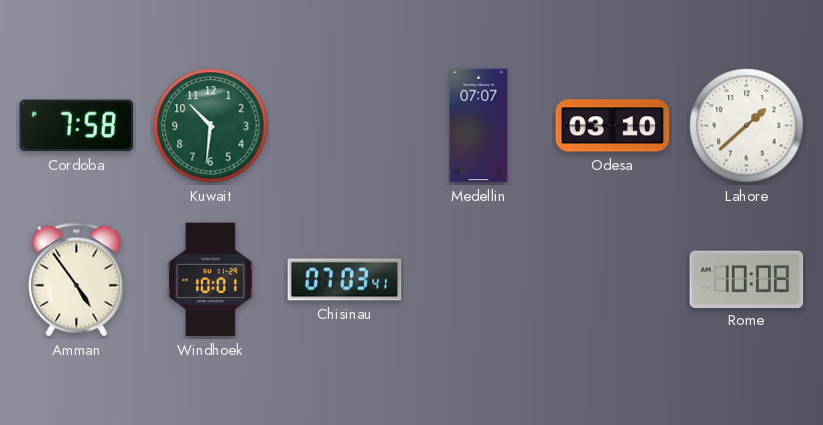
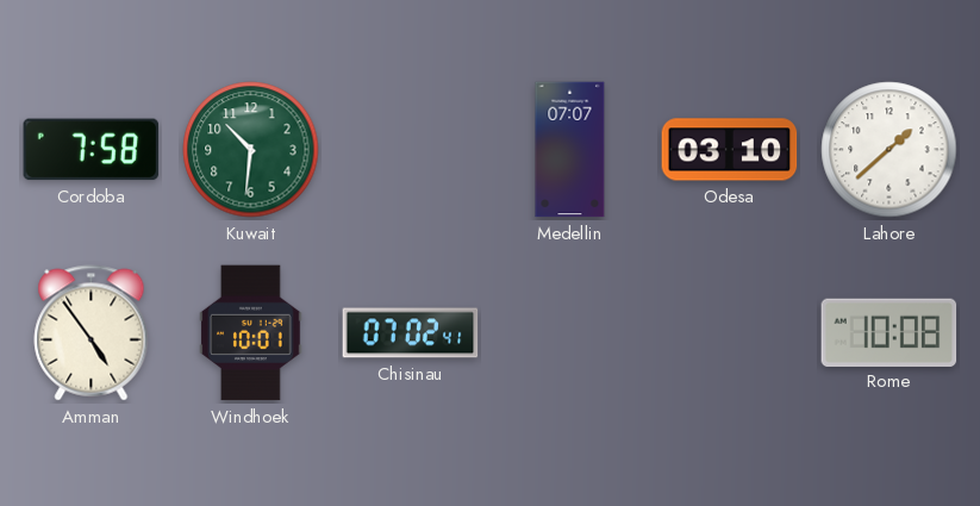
Chisinau: 07:03 -> 07:02 (411, 333)
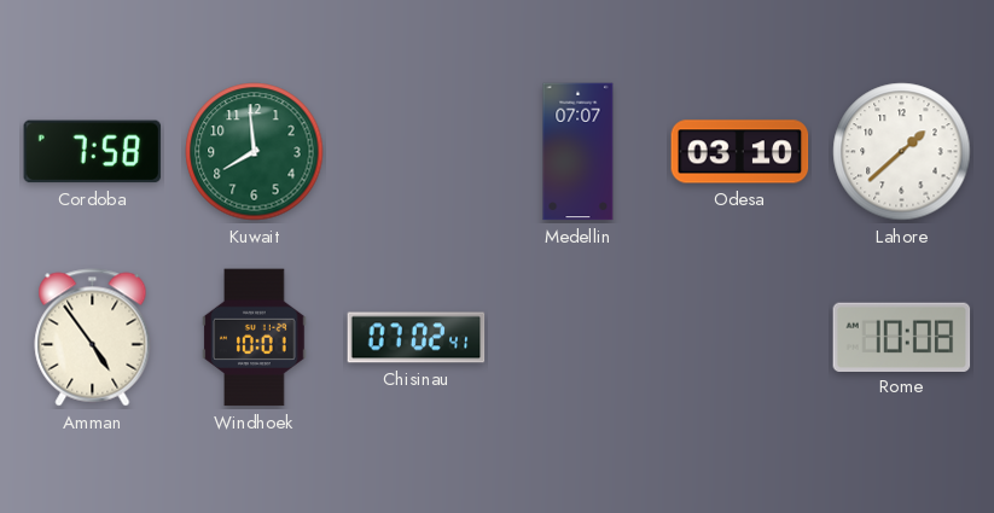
Kuwait: 10:31 -> 7:59 (255, 152)
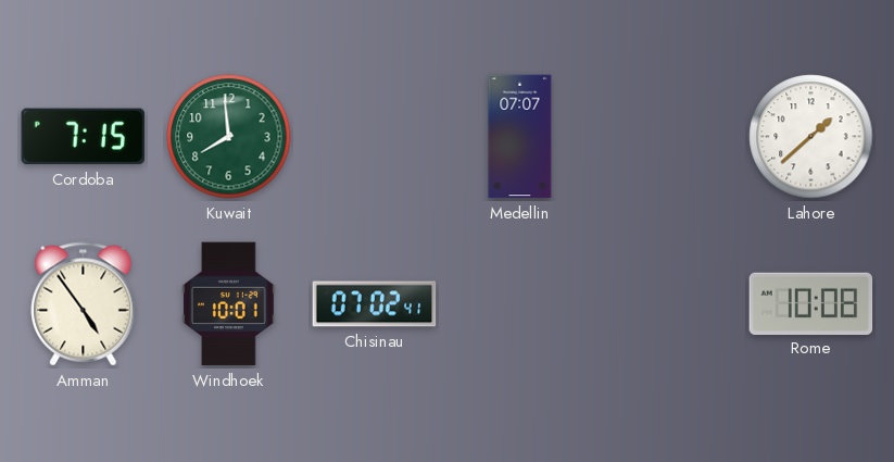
Cordoba: 7:58 -> 7:15 (84, 137)
Odesa: 03:10 -> none (740, 152)
